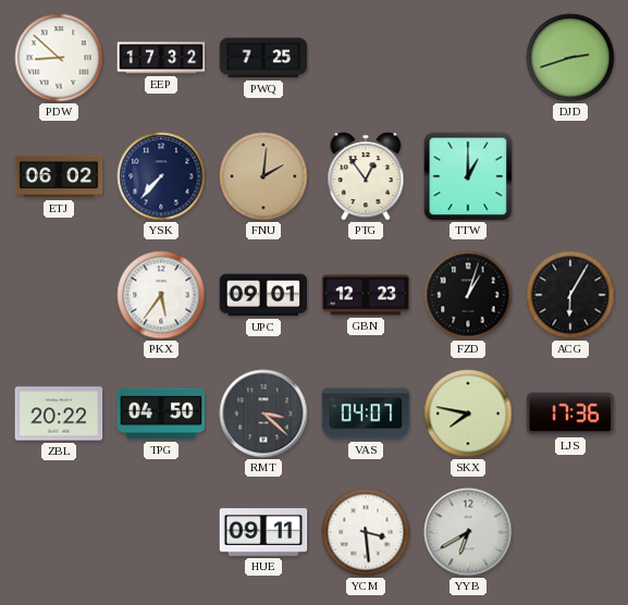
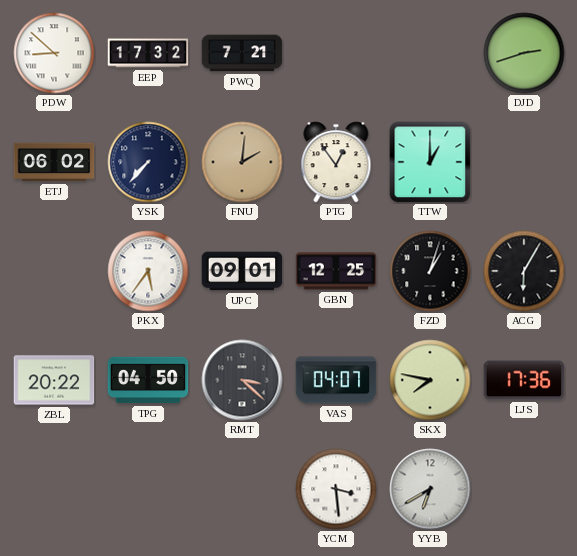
PWQ: 7:25 -> 7:21 (242, 53)
GBN: 12:23 -> 12:25 (336, 271)
HUE: 09:11 -> none (263, 532)
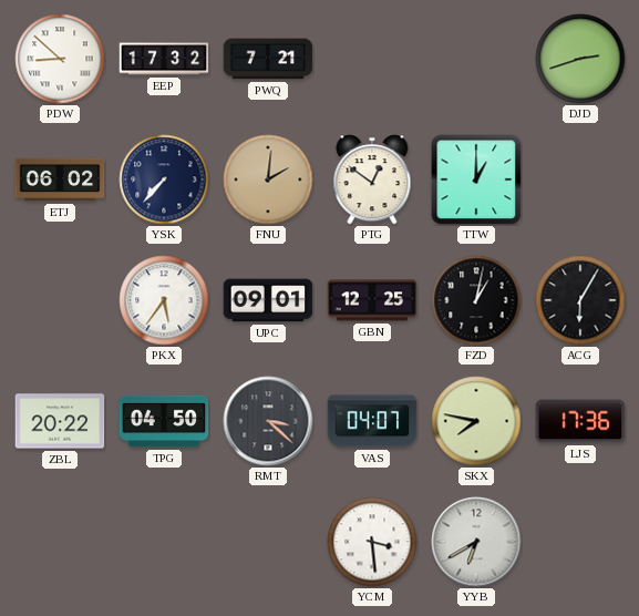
PTG: 12:54 -> 12:51 (372, 179)
FZD: 1:03 -> 1:02 (476, 300)
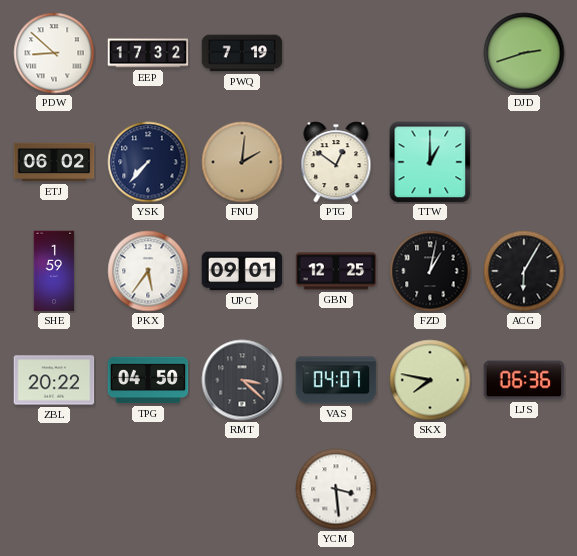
PWQ: 7:21 -> 7:19 (242, 53)
SHE: none -> 1:59 (54, 271)
LJS: 17:36 -> 06:36 (524, 380)
YYB: 6:40 -> none (476, 542)
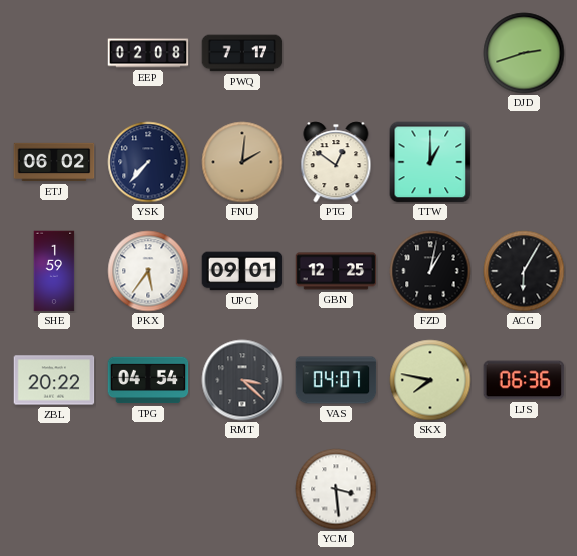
PDW: 8:52 -> none (54, 53)
EEP: 17:32 -> 02:08 (148, 53)
PWQ: 7:19 -> 7:17 (242, 53)
TPG: 04:50 -> 04:54 (148, 380)
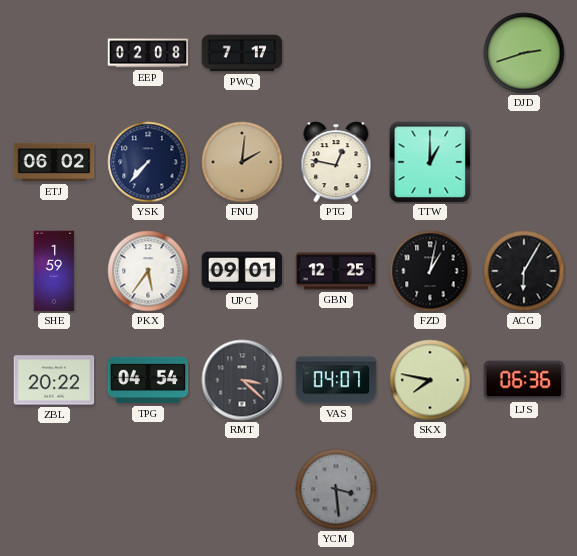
PTG: 12:51 -> 12:47 (336, 162)
YCM dial: white -> grey (336, 489)
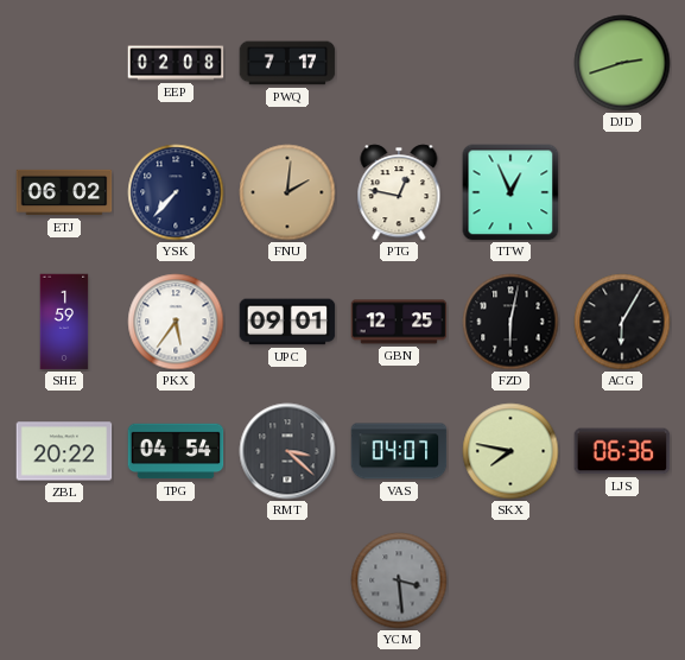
TTW: 1:00 -> 12:56 (510, 192)
FZD: 1:02 -> 6:02 (510, 322)
